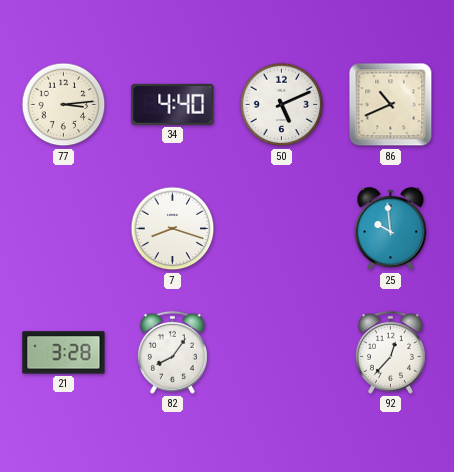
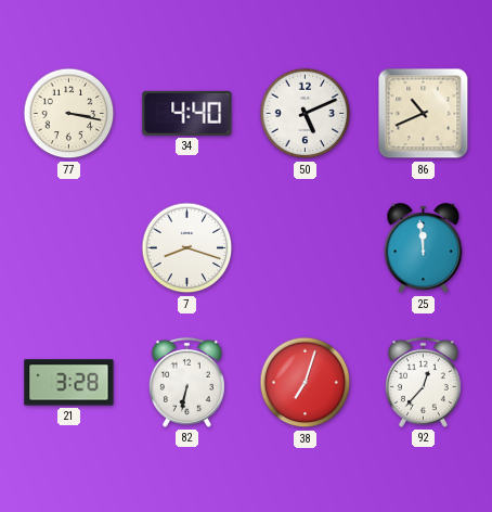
77: 3:14 -> 3:17 (69, 114)
25: 9:59 -> 11:59 (424, 248)
82: 8:06 -> 6:32 (186, 382)
38: none -> 7:03 (306, 383)
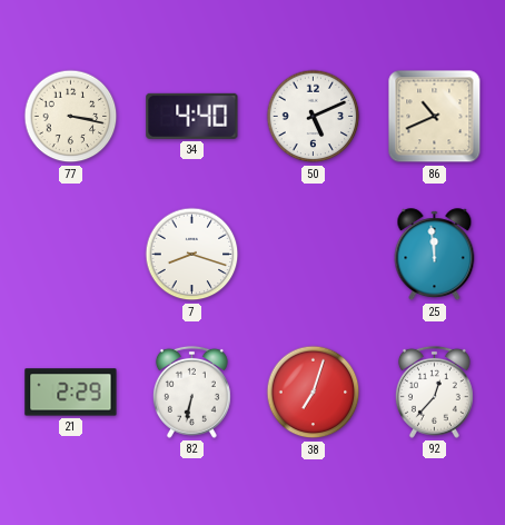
21: 3:28 -> 2:29 (71, 393)
